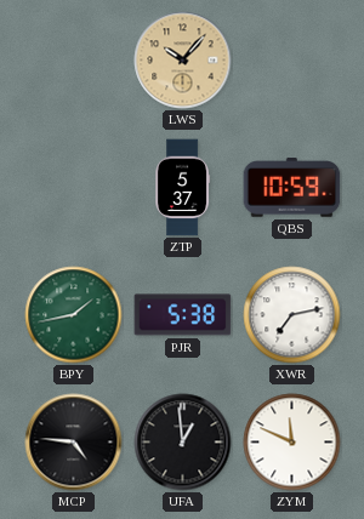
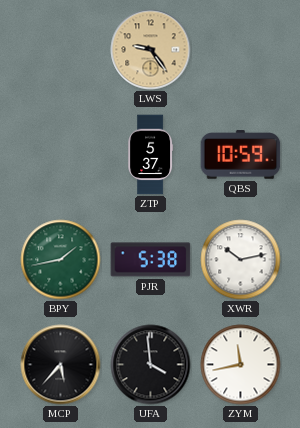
LWS: 10:07 -> 9:24 (151, 50)
XWR: 7:13 -> 10:13 (241, 260)
MCP: 4:46 -> 5:37 (61, 365)
UFA: 12:59 -> 3:59 (151, 365)
ZYM: 11:49 -> 11:43 (241, 365)
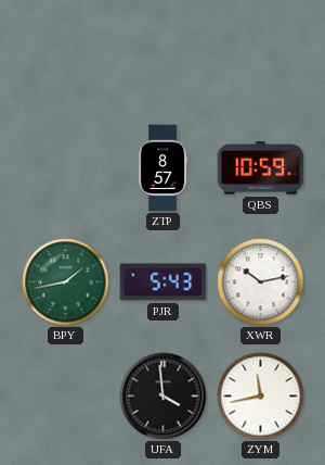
LWS: 9:24 -> none (151, 50)
ZTP: 5:37 -> 8:57 (164, 168)
PJR: 5:38 -> 5:43 (164, 282)
MCP: 5:37 -> none (61, 365)
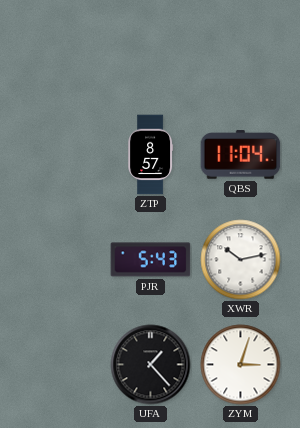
QBS: 10:59 -> 11:04 (241, 155)
BPY: 1:43 -> none (66, 282)
UFA: 3:59 -> 1:23 (151, 365)
ZYM: 11:43 -> 3:03 (241, 365)
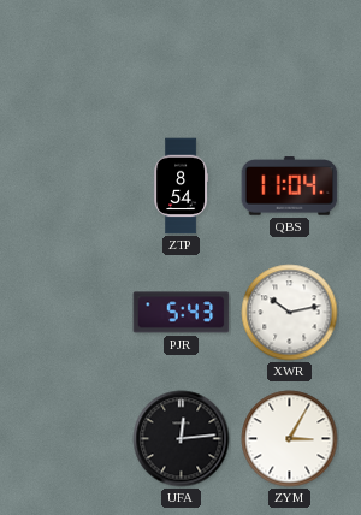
ZTP: 8:57 -> 8:54 (182, 187)
UFA: 1:23 -> 12:14 (182, 439)
ZYM: 3:03 -> 3:05 (290, 439)
